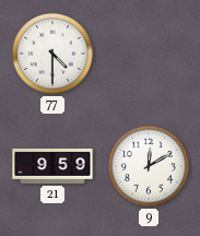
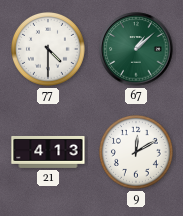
67: none -> 1:08 (136, 49)
21: 9:59 -> 4:13 (48, 152)
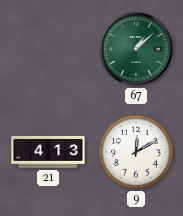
77: 4:30 -> none (48, 49)
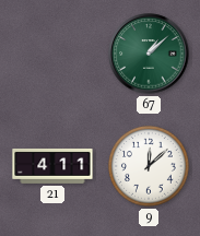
21: 4:13 -> 4:11 (52, 166)
9: 12:10 -> 12:08 (149, 166)
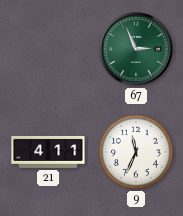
67: 1:08 -> 2:56 (136, 49)
9: 12:08 -> 11:34 (136, 152)
